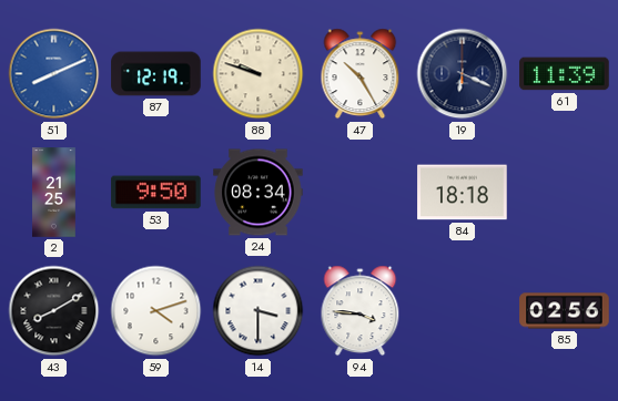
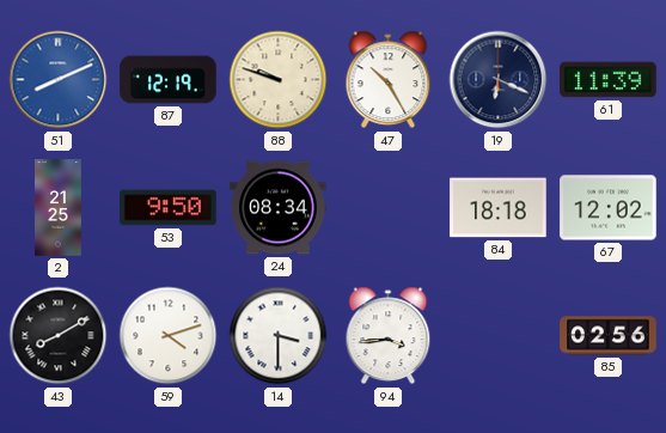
67: none -> 12:02 (609, 208)
94: 3:46 -> 3:44 (389, 336)
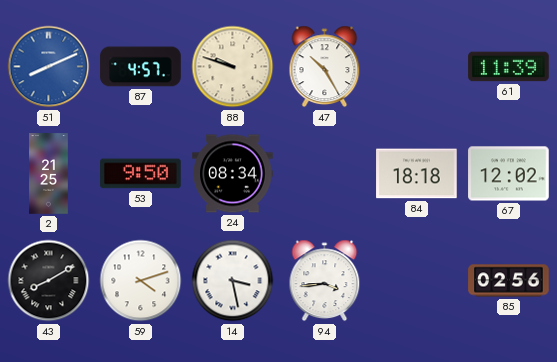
87: 12:19 -> 4:57 (141, 67)
19: 6:19 -> none (499, 80)
14: 3:30 -> 3:28 (233, 281)
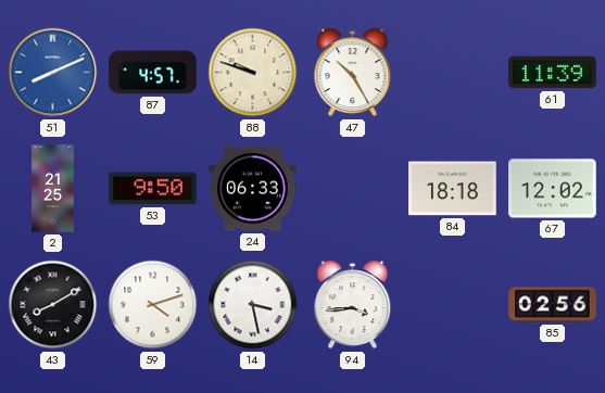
24: 08:34 -> 06:33 (253, 189)
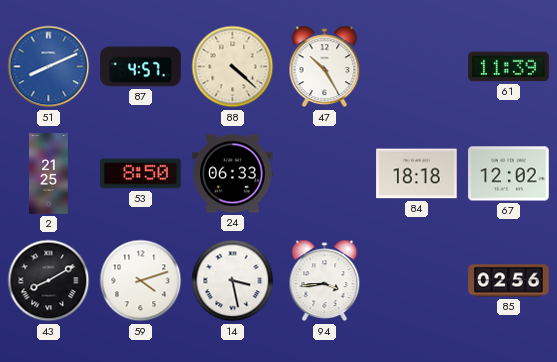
88: 9:48 -> 4:22 (233, 67)
53: 9:50 -> 8:50 (141, 174)
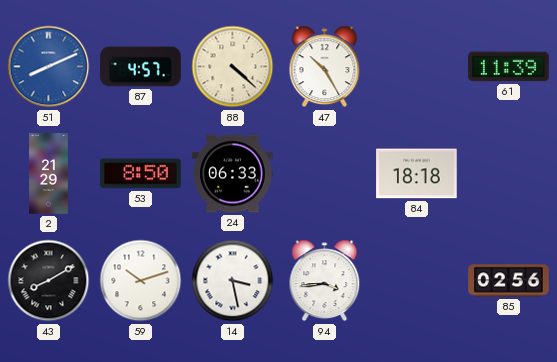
2: 21:25 -> 21:29 (49, 174)
67: 12:02 -> none (509, 174)
59: 4:12 -> 10:12 (141, 281)
